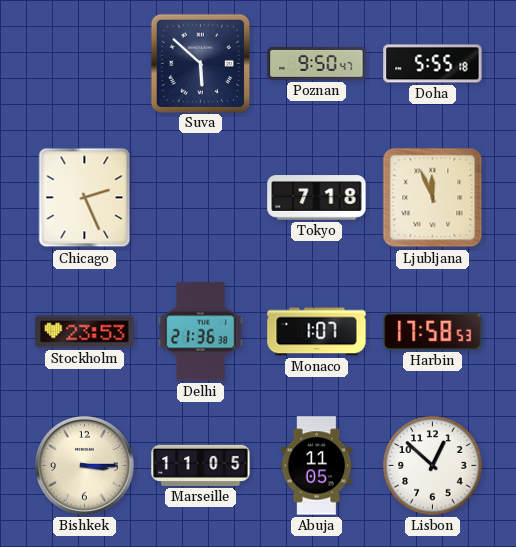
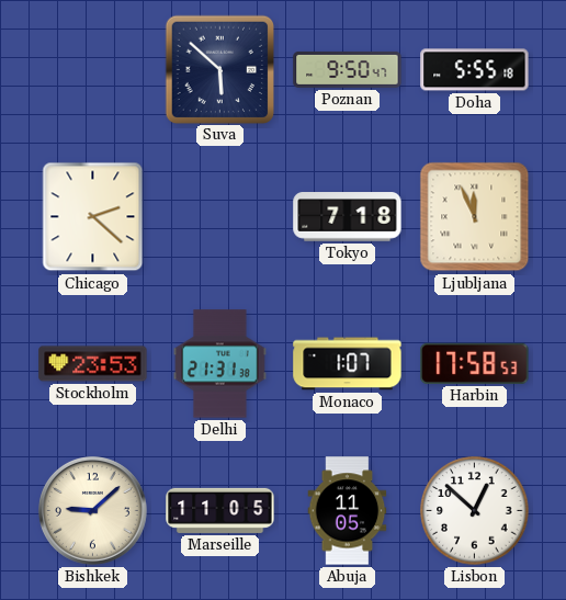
Chicago: 2:26 -> 2:22 (93, 217)
Delhi: 21:36 -> 21:31 (220, 364)
Bishkek: 3:15 -> 9:08 (93, 511)
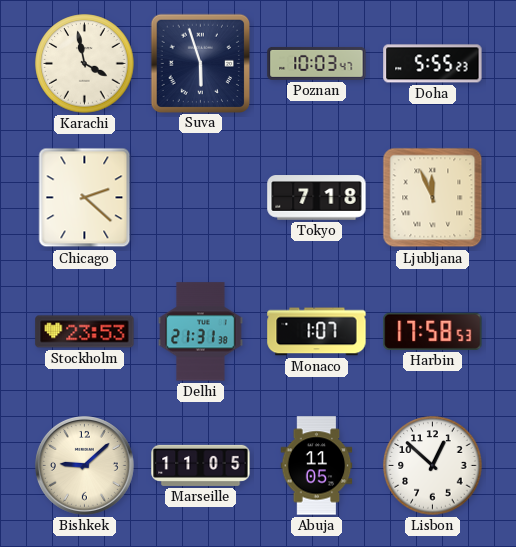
Karachi: none -> 3:58 (85, 64)
Suva: 5:52 -> 5:57 (200, 63)
Poznan: 9:50 -> 10:03 (317, 63)
Doha: 5:55:18 -> 5:55:23 (433, 64)
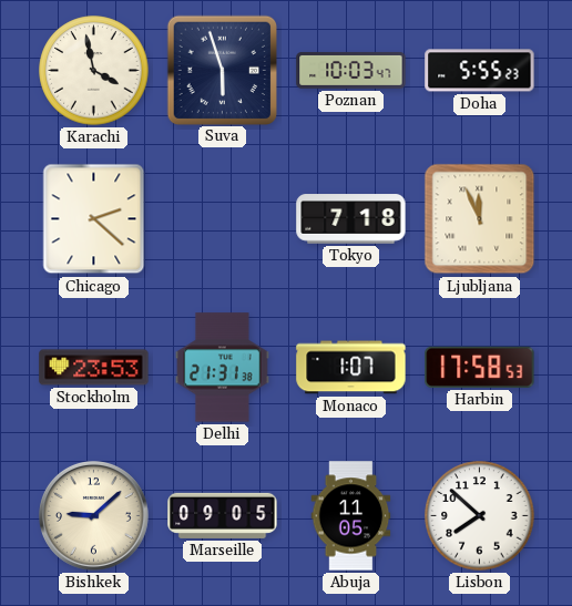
Marseille: 11:05 -> 09:05 (223, 515)
Lisbon: 12:52 -> 7:52 (480, 516)
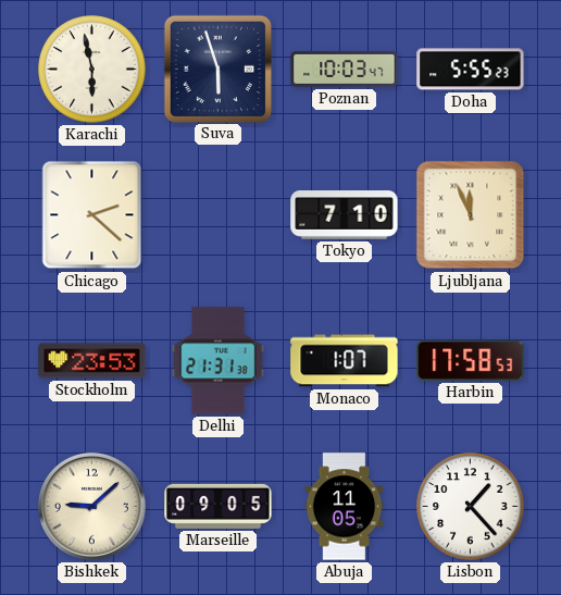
Karachi: 3:58 -> 5:58 (92, 70)
Tokyo: 7:18 -> 7:10 (345, 215)
Lisbon: 7:52 -> 1:23 (471, 507)
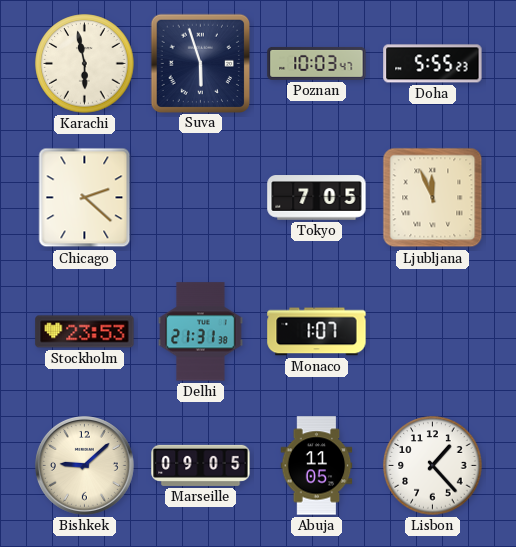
Tokyo: 7:10 -> 7:05 (317, 198)
Harbin: 17:58 -> none (471, 360)
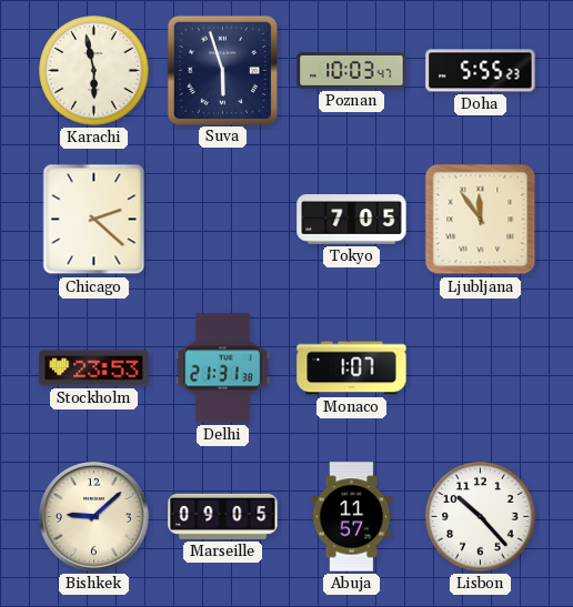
Ljubljana: 11:56 -> 11:54 (481, 220)
Abuja: 11:05 -> 11:57 (352, 517)
Lisbon: 1:23 -> 10:23 (481, 517)
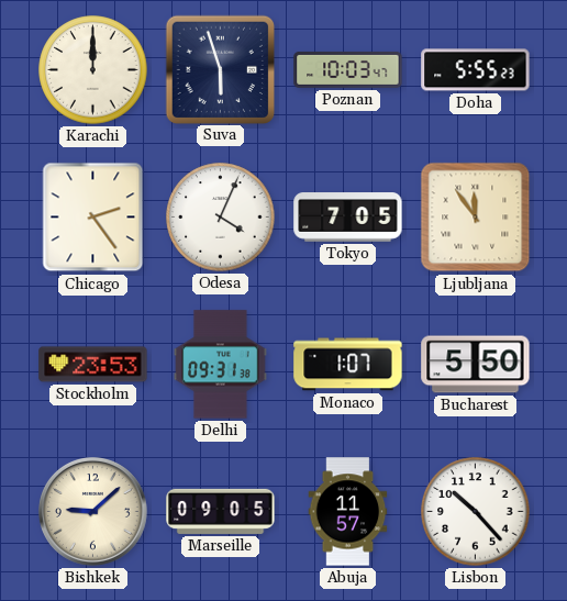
Karachi: 5:58 -> 12:00 (93, 70)
Chicago: 2:22 -> 2:24 (93, 218)
Odesa: none -> 4:04 (221, 218)
Delhi: 21:31 -> 09:31 (221, 365)
Bucharest: none -> 5:50 (476, 365)
